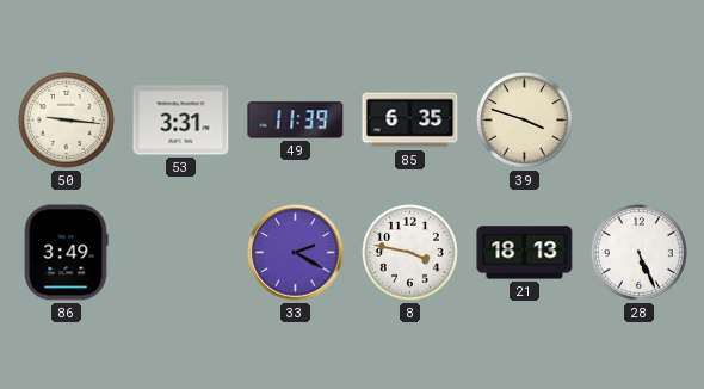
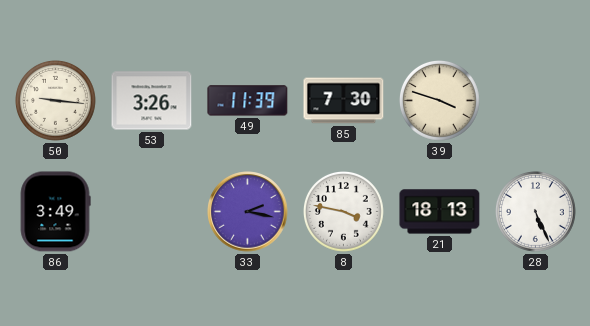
53: 3:31 -> 3:26 (152, 101)
85: 6:35 -> 7:30 (344, 101)
33: 2:20 -> 2:17 (248, 212)
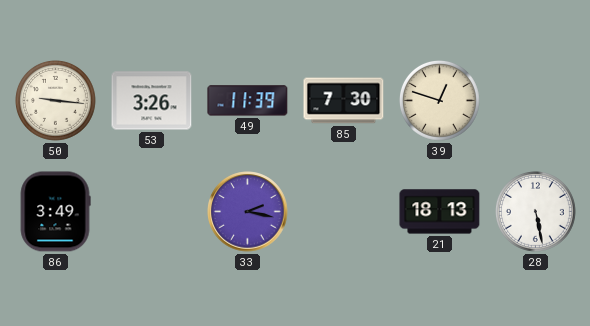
39: 3:48 -> 12:48 (440, 101)
8: 3:47 -> none (344, 212)
28: 5:26 -> 5:28 (536, 212)
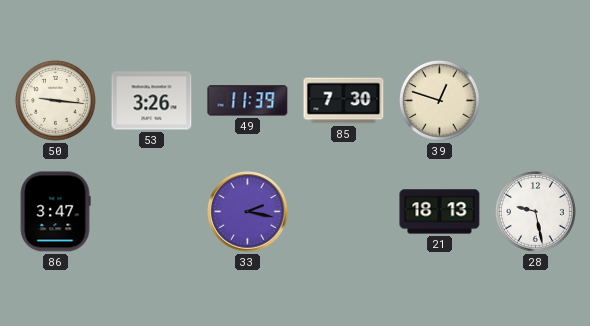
86: 3:49 -> 3:47 (55, 212)
28: 5:28 -> 9:28 (536, 212)
